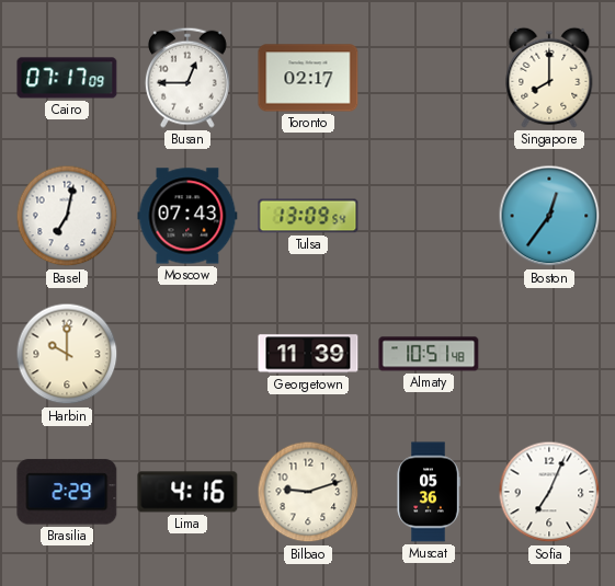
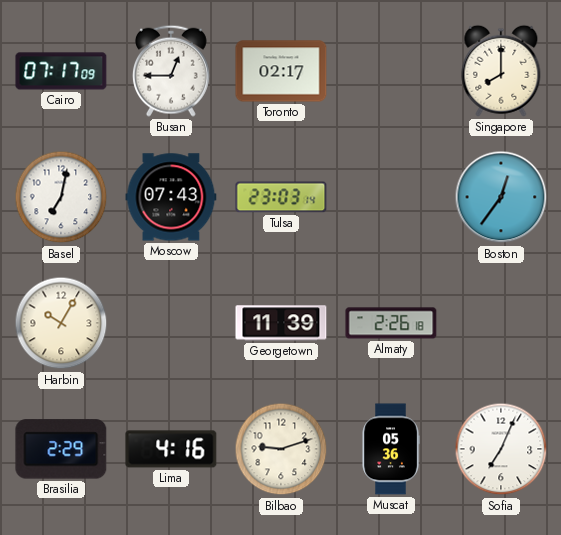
Tulsa: 13:09 -> 23:03 (281, 197)
Harbin: 10:00 -> 10:05 (61, 323)
Almaty: 10:51 -> 2:26 (391, 323)
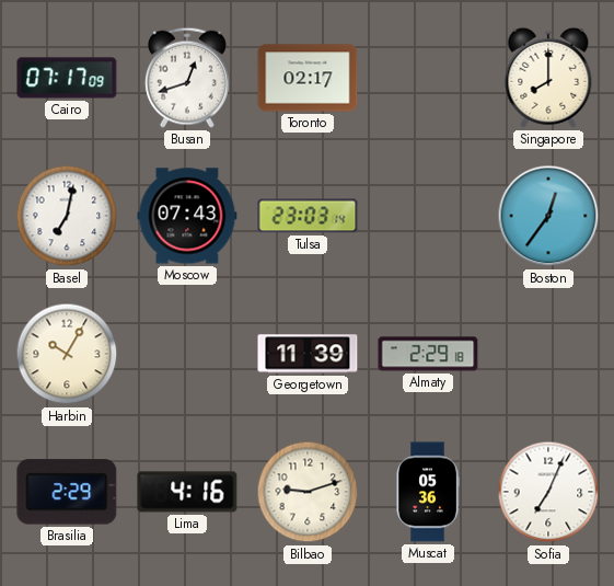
Busan: 12:45 -> 12:42 (187, 78)
Almaty: 2:26 -> 2:29 (428, 354)
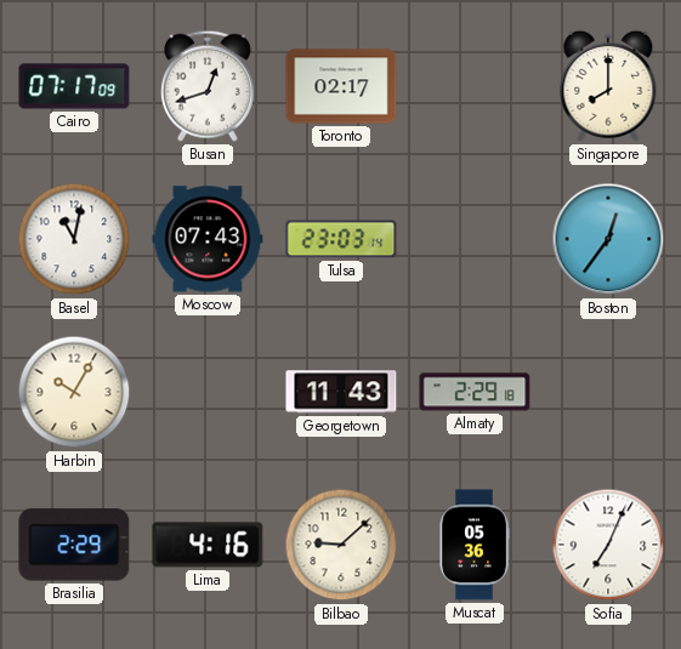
Basel: 7:02 -> 11:02 (74, 239)
Georgetown: 11:39 -> 11:43 (341, 392)
Bilbao: 9:12 -> 9:08 (341, 545)
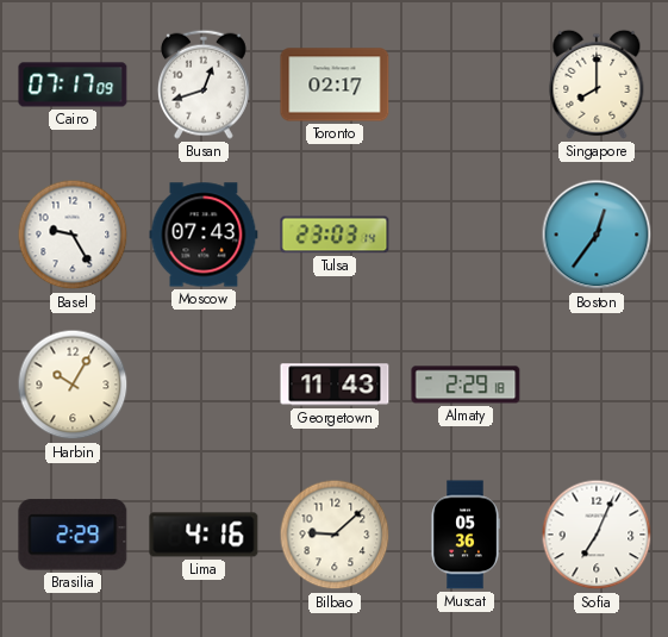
Basel: 11:02 -> 9:25 (73, 235)
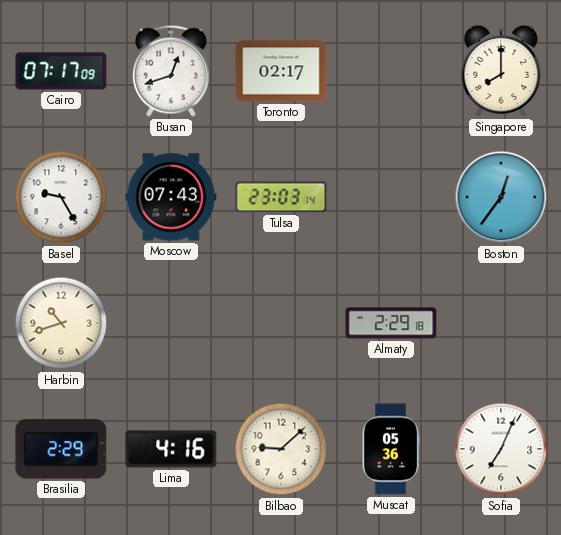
Harbin: 10:05 -> 10:42 (61, 323)
Georgetown: 11:43 -> none (335, 385)
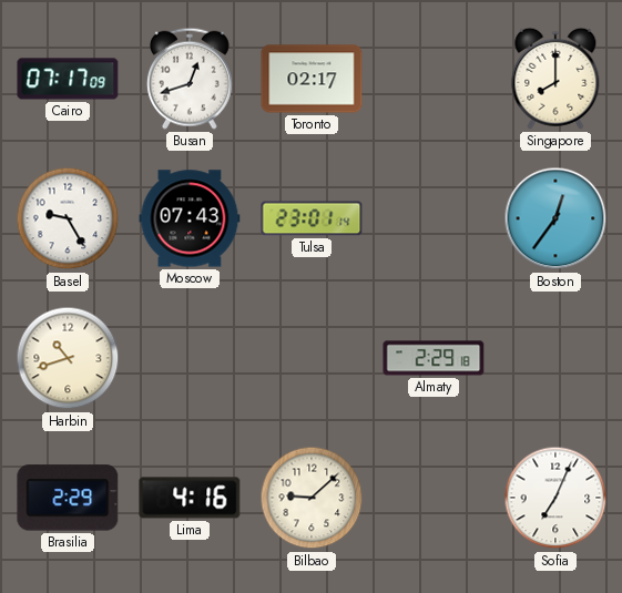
Tulsa: 23:03 -> 23:01 (312, 218)
Muscat: 05:36 -> none (391, 449)
